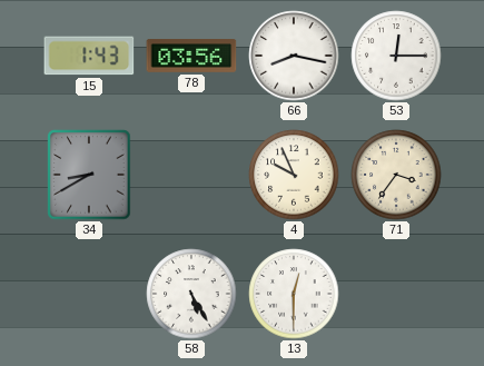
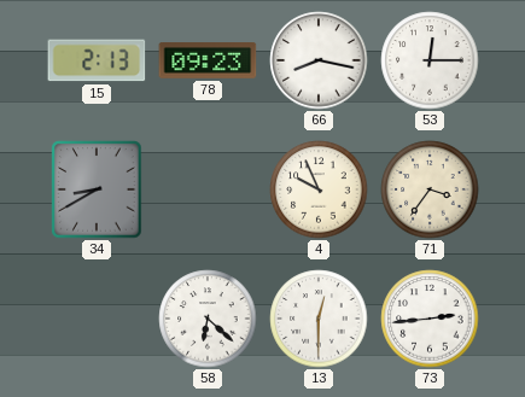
15: 1:43 -> 2:13 (97, 60)
78: 03:56 -> 09:23 (208, 62)
58: 5:25 -> 6:22 (208, 319)
73: none -> 2:44 (430, 319)
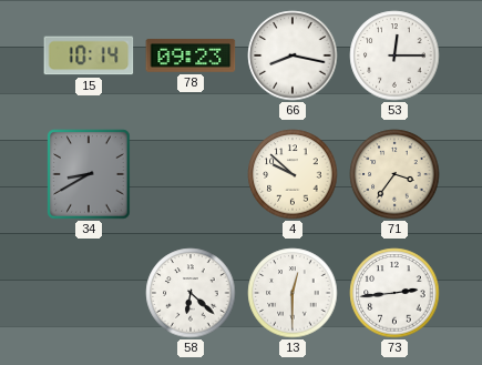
15: 2:13 -> 10:14 (89, 55)
4: 9:56 -> 9:52 (293, 174)
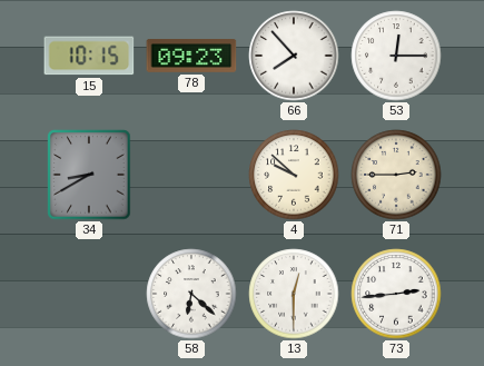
15: 10:14 -> 10:15 (89, 56)
66: 8:17 -> 7:53 (294, 56)
71: 3:36 -> 2:45 (396, 175)
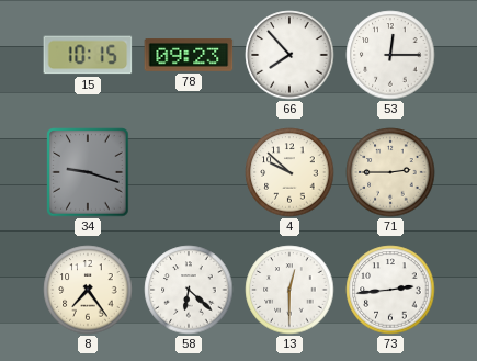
34: 8:40 -> 9:18 (88, 172)
8: none -> 7:24 (88, 290)
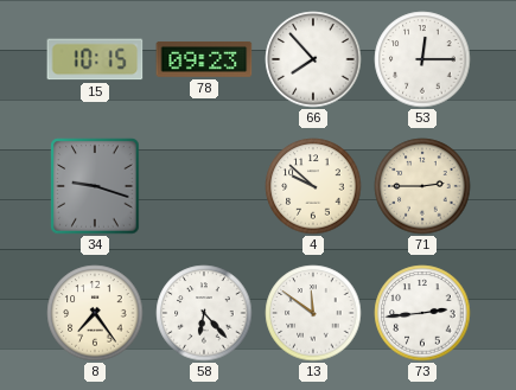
58: 6:22 -> 6:23 (204, 313)
13: 12:30 -> 11:51 (313, 313)
